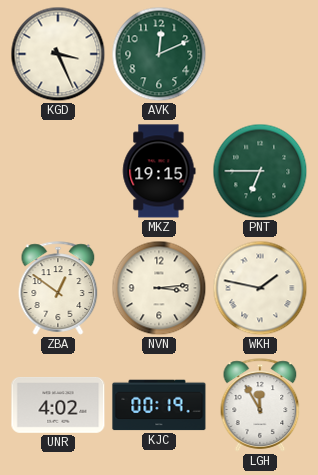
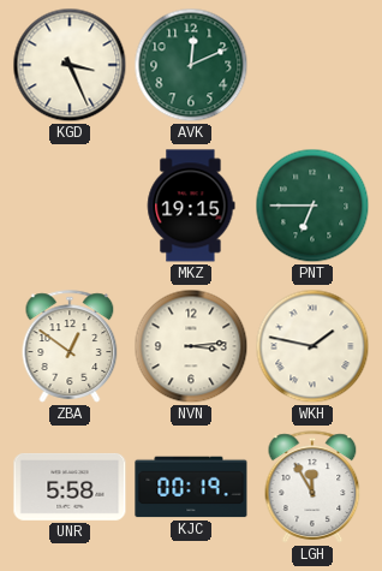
UNR: 4:02 -> 5:58 (70, 487)
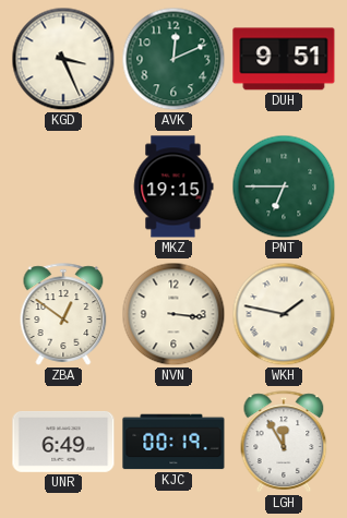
DUH: none -> 9:51 (284, 59)
NVN: 3:14 -> 3:16 (174, 314)
UNR: 5:58 -> 6:49 (63, 442)
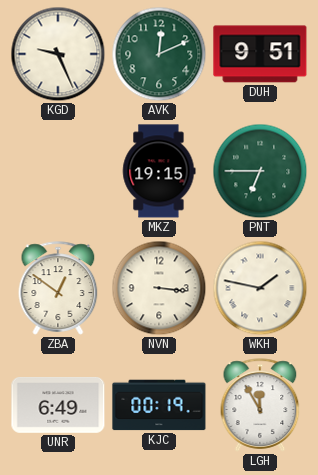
KGD: 3:26 -> 9:26 (58, 54)
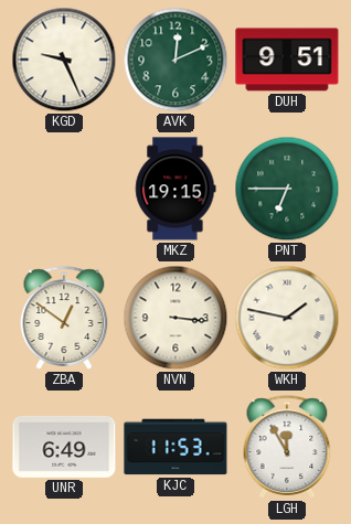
KJC: 00:19 -> 11:53 (175, 447)
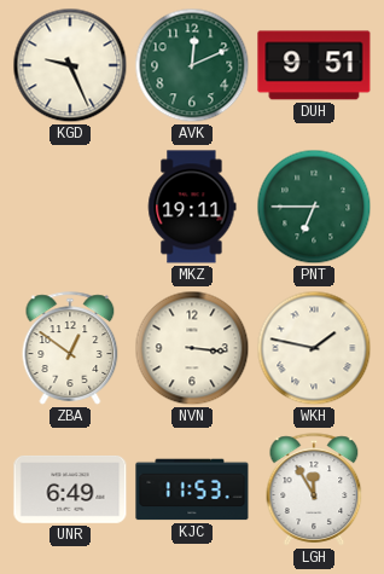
MKZ: 19:15 -> 19:11 (192, 207)
